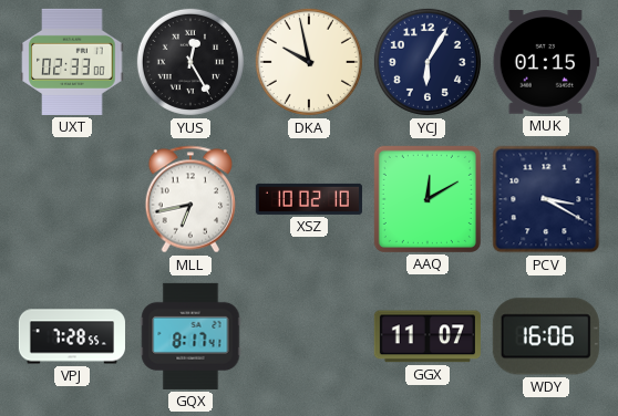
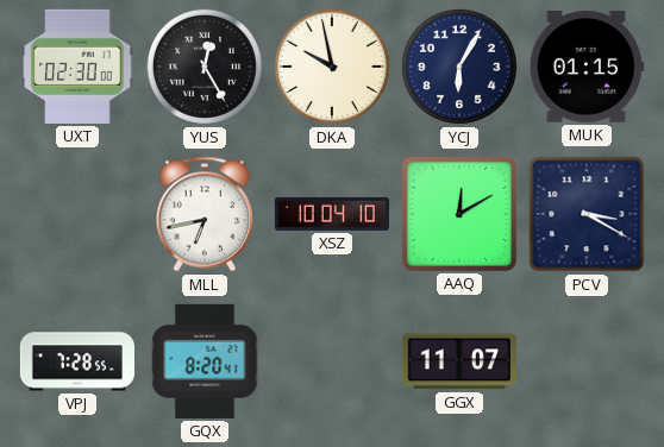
UXT: 02:33 -> 02:30 (77, 67)
XSZ: 10:02 -> 10:04 (332, 214)
GQX: 8:17 -> 8:20 (205, 361)
WDY: 16:06 -> none (546, 336)
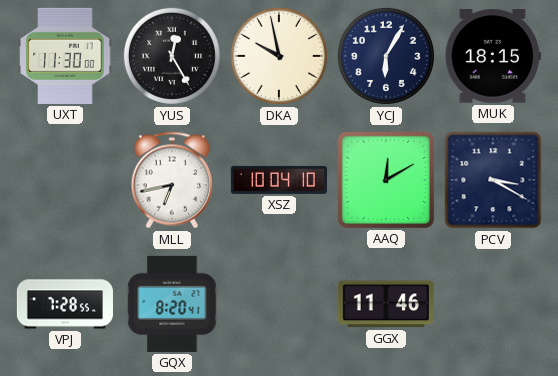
UXT: 02:30 -> 11:30 (65, 56)
MUK: 01:15 -> 18:15 (493, 56)
GGX: 11:07 -> 11:46 (386, 304)
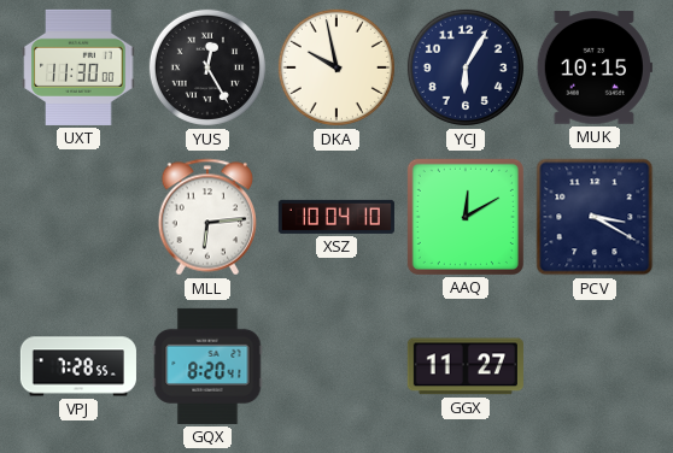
MUK: 18:15 -> 10:15 (595, 67)
MLL: 6:43 -> 6:14 (207, 217)
GGX: 11:46 -> 11:27 (466, 366)
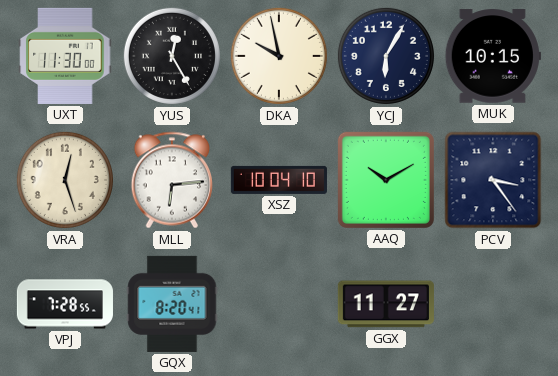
VRA: none -> 12:27 (65, 180)
AAQ: 12:10 -> 10:10 (386, 180)
PCV: 3:20 -> 3:24 (493, 180)
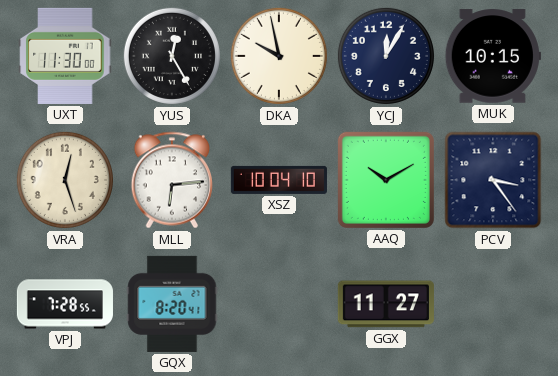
YCJ: 6:05 -> 12:05 (386, 56)
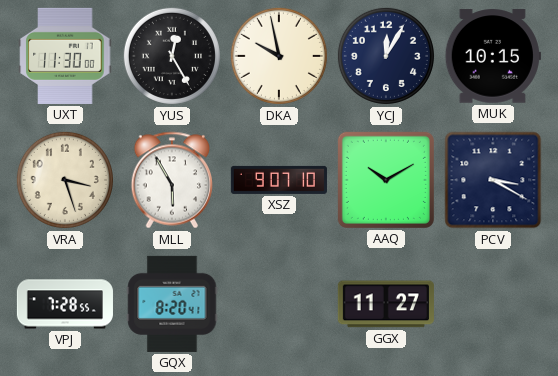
VRA: 12:27 -> 3:27 (65, 180)
MLL: 6:14 -> 5:55 (172, 180)
XSZ: 10:04 -> 9:07 (279, 180)
PCV: 3:24 -> 3:20 (493, 180)
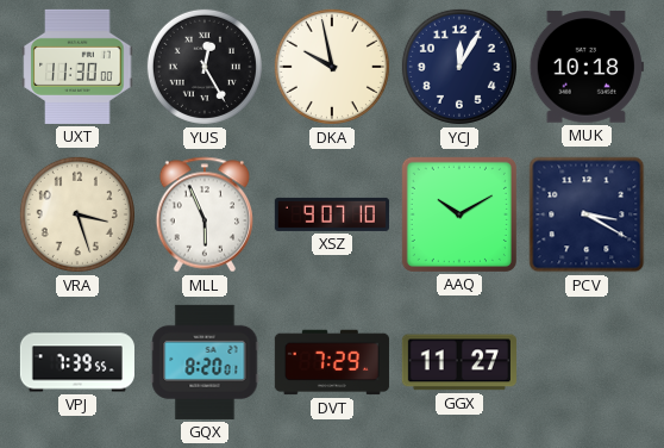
MUK: 10:15 -> 10:18 (587, 67)
MLL: 5:55 -> 5:56 (205, 214)
VPJ: 7:28 -> 7:39 (77, 362)
GQX: 8:20:41 -> 8:20:01 (205, 362)
DVT: none -> 7:29 (332, 362)
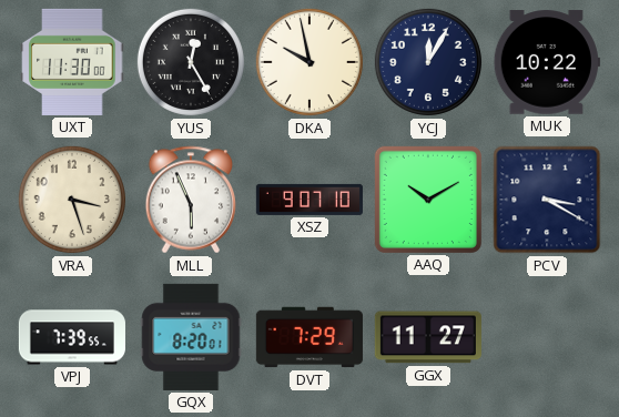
MUK: 10:18 -> 10:22 (547, 62)
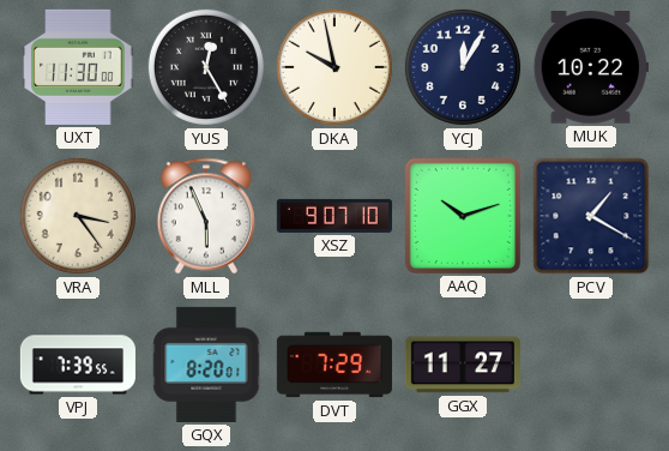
VRA: 3:27 -> 3:24 (78, 216)
AAQ: 10:10 -> 10:12 (463, 216)
PCV: 3:20 -> 1:20 (591, 216)
